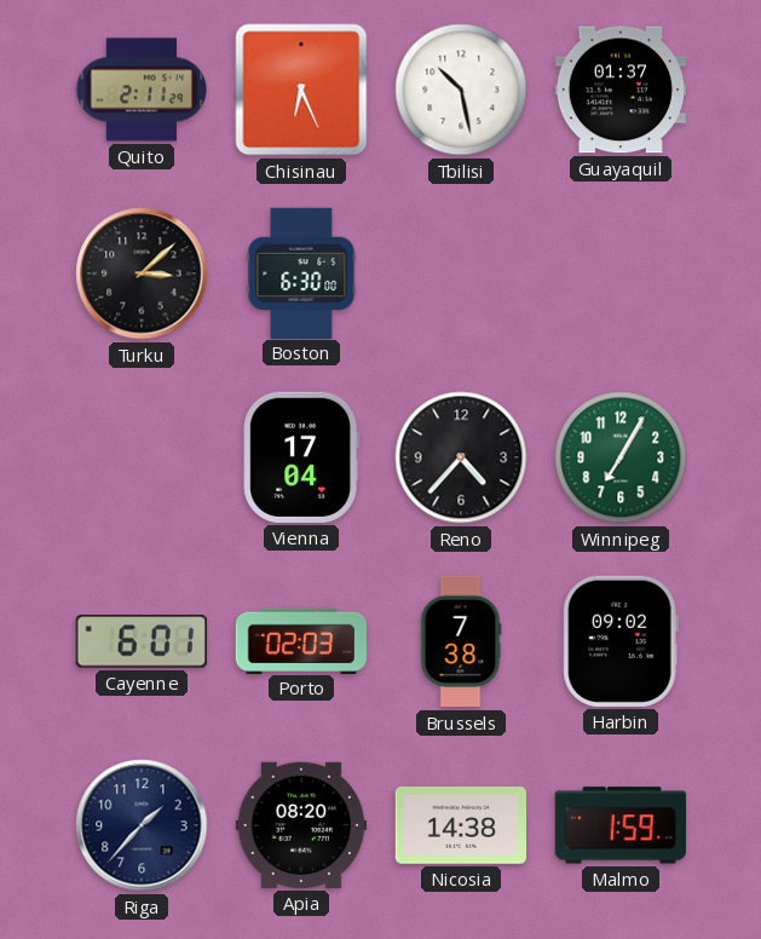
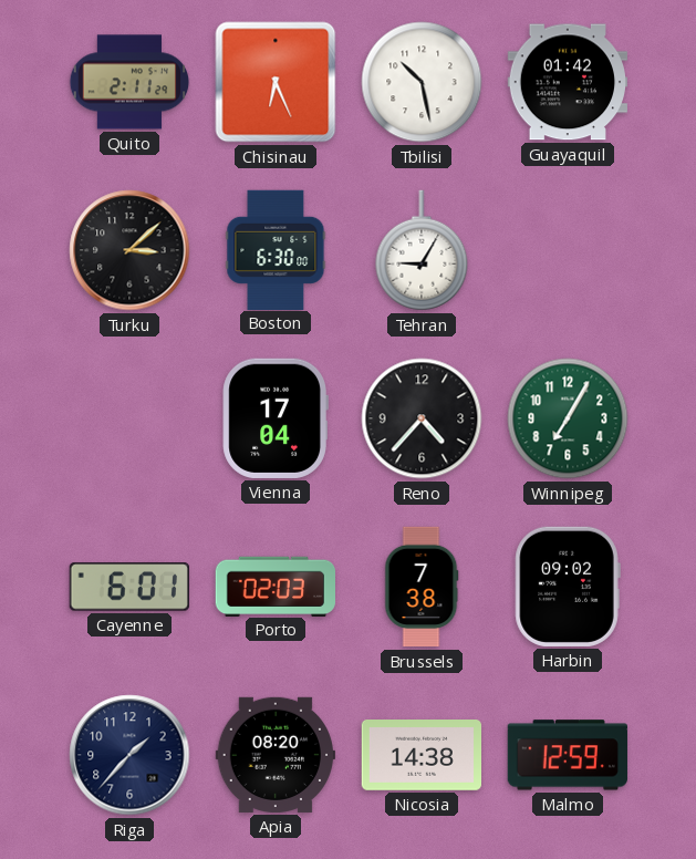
Guayaquil: 01:37 -> 01:42 (567, 82)
Tehran: none -> 9:05 (422, 250)
Malmo: 1:59 -> 12:59 (568, 755)
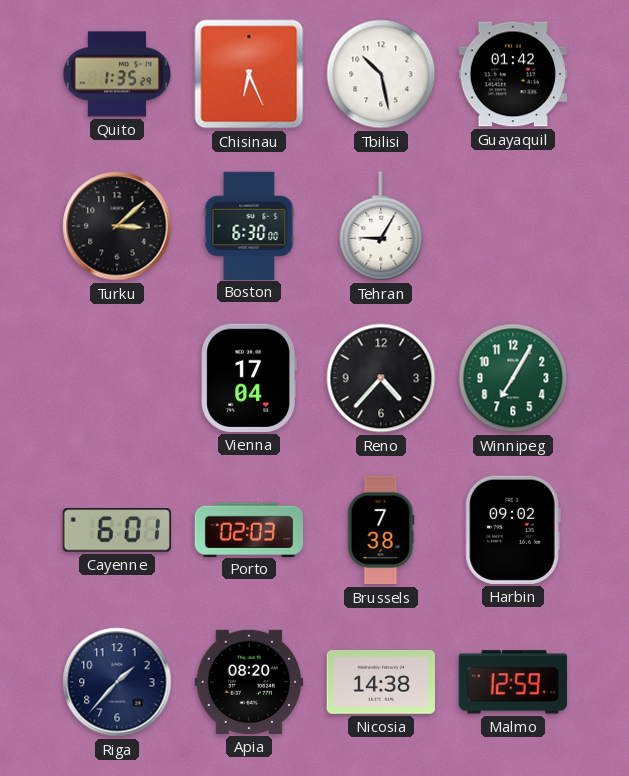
Quito: 2:11 -> 1:35 (117, 74)
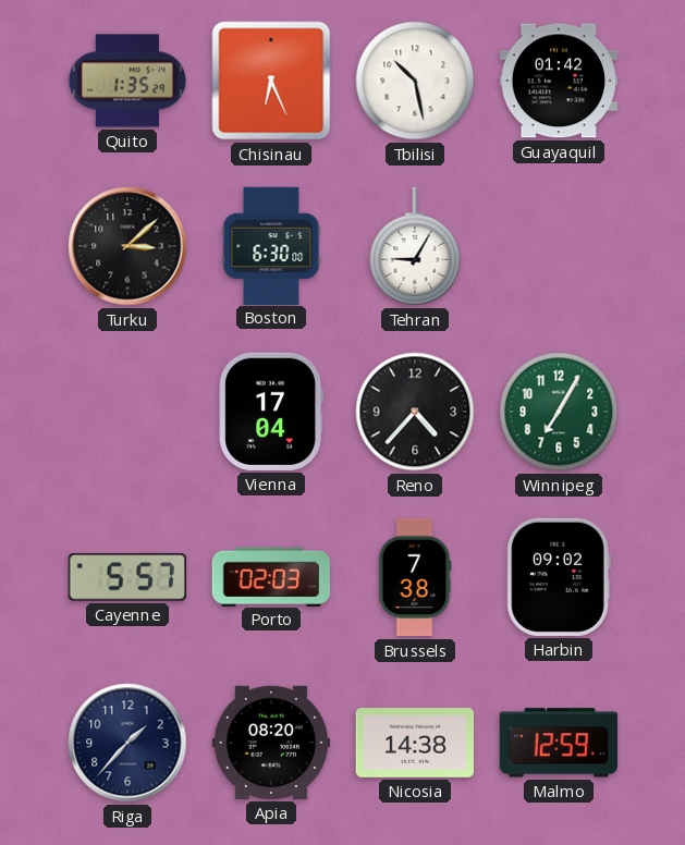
Cayenne: 6:01 -> 5:57 (127, 577)
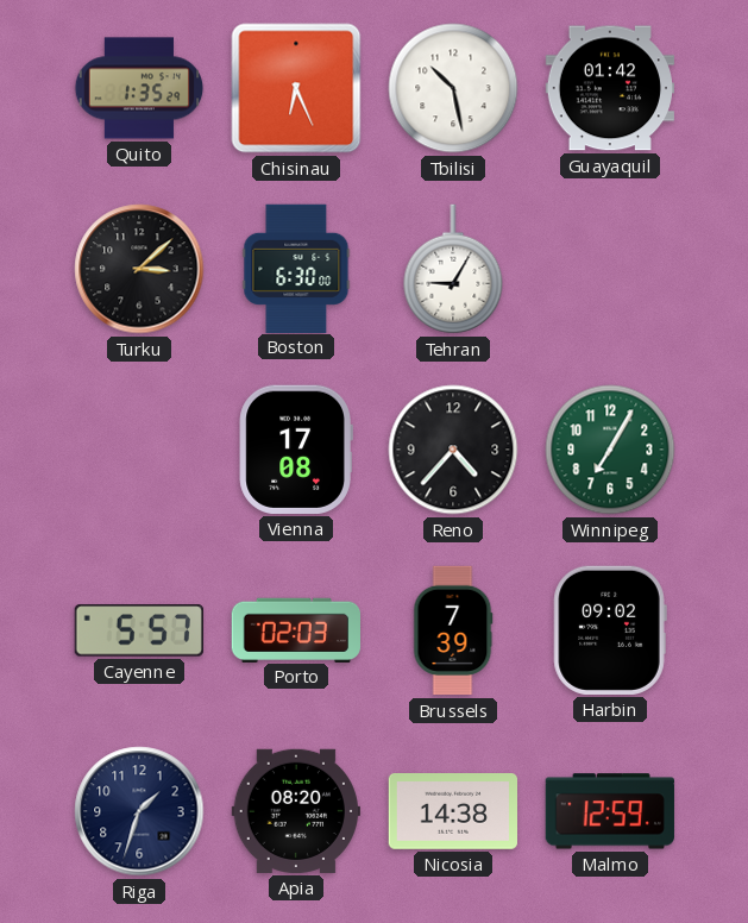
Vienna: 17:04 -> 17:08 (296, 450)
Brussels: 7:38 -> 7:39 (453, 630)
Riga: 1:37 -> 1:33 (139, 811)
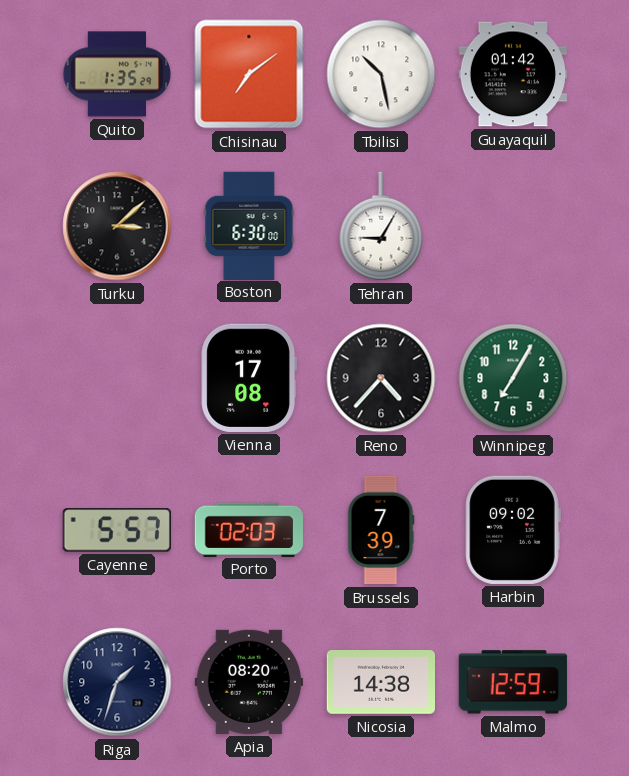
Chisinau: 6:26 -> 7:09 (249, 74)
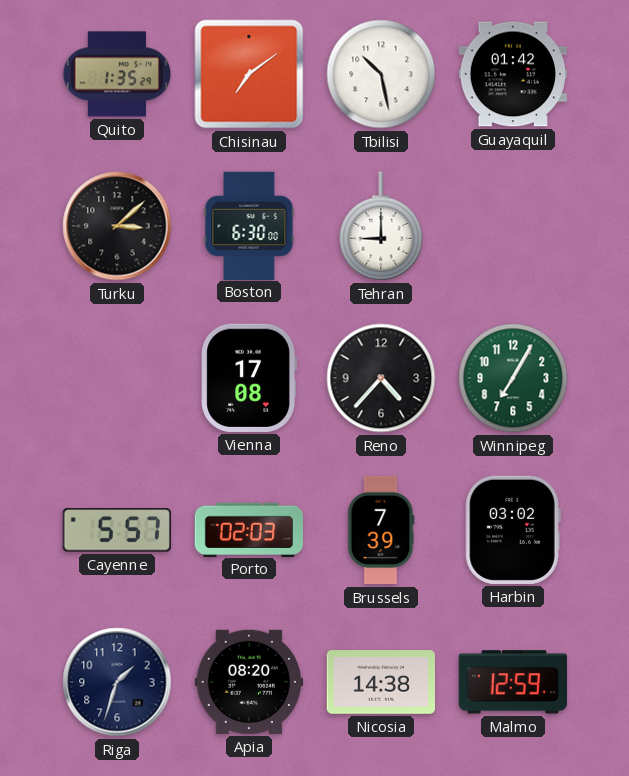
Tehran: 9:05 -> 9:00 (381, 226)
Harbin: 09:02 -> 03:02 (513, 530)
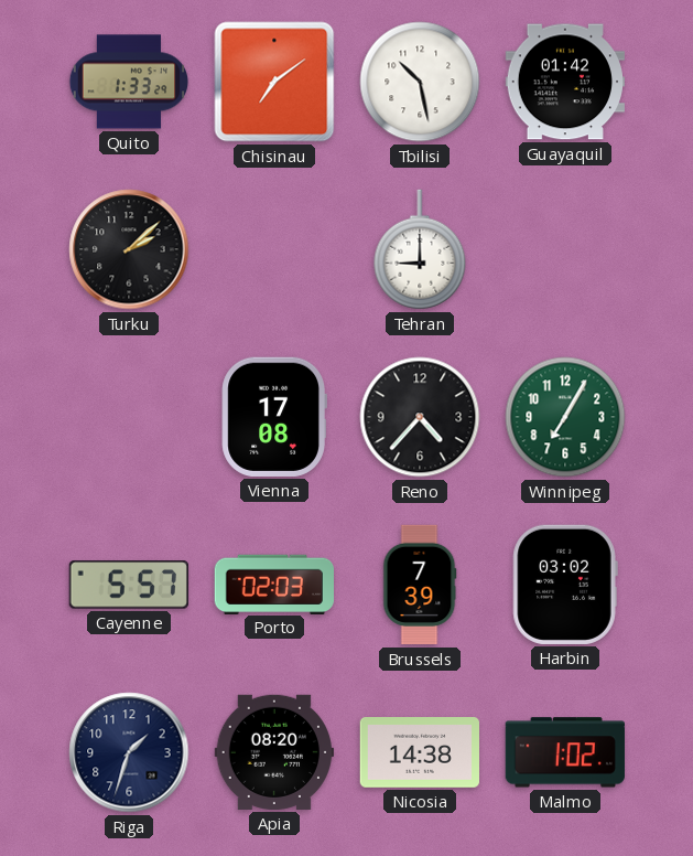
Quito: 1:35 -> 1:33 (129, 82)
Turku: 3:08 -> 2:08 (129, 249)
Boston: 6:30 -> none (249, 225)
Malmo: 12:59 -> 1:02 (565, 752)
